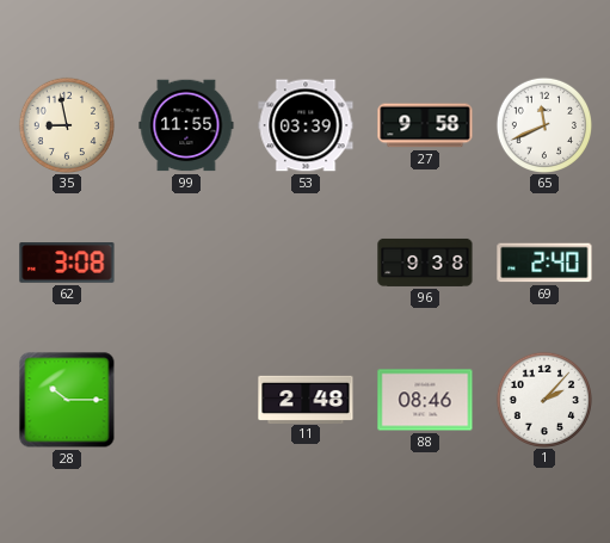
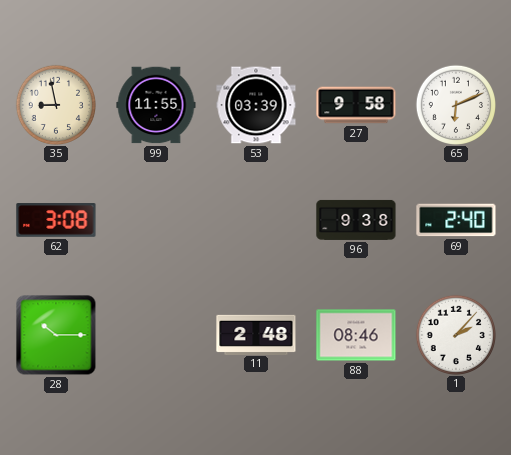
65: 11:41 -> 6:11 (455, 104)
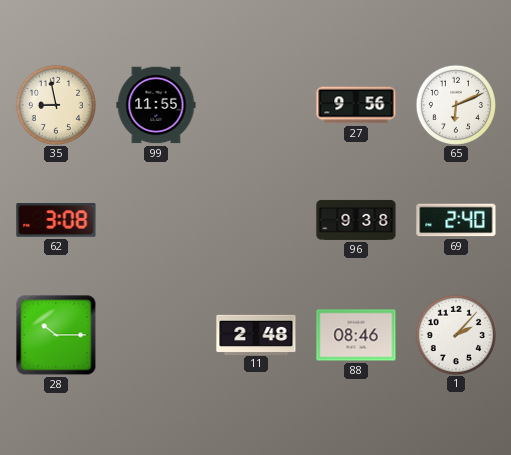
53: 03:39 -> none (256, 105)
27: 9:58 -> 9:56 (356, 105)
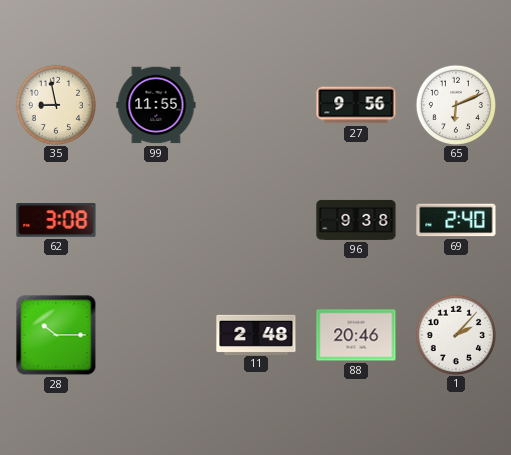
88: 08:46 -> 20:46 (356, 335)
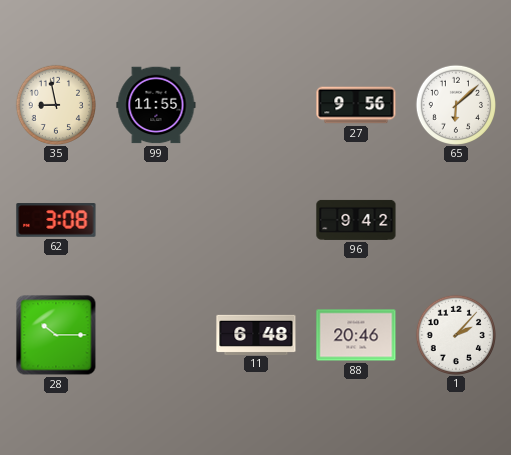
65: 6:11 -> 6:08 (455, 104)
96: 9:38 -> 9:42 (356, 220)
69: 2:40 -> none (456, 220)
11: 2:48 -> 6:48 (256, 334)
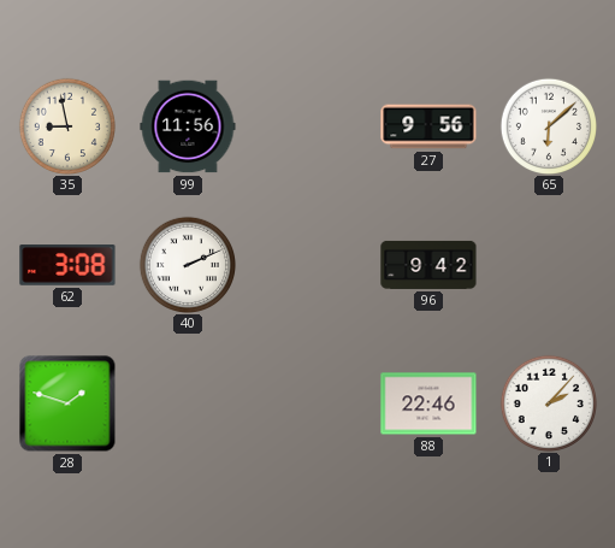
99: 11:55 -> 11:56 (188, 126)
40: none -> 2:11 (187, 264)
28: 10:15 -> 1:48 (67, 403)
11: 6:48 -> none (256, 334)
88: 20:46 -> 22:46 (428, 403)
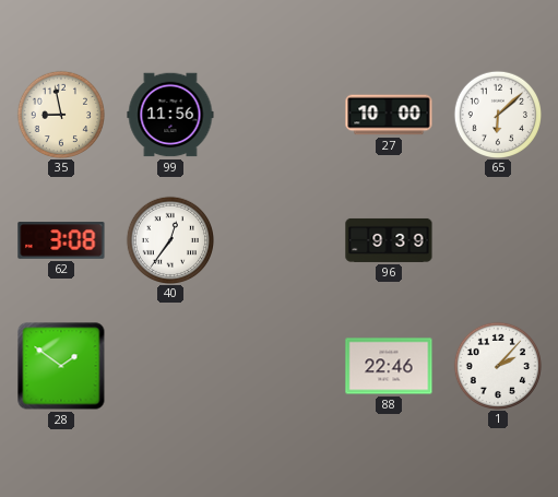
27: 9:56 -> 10:00 (389, 115)
40: 2:11 -> 12:36 (169, 239)
96: 9:42 -> 9:39 (389, 240)
28: 1:48 -> 1:51 (61, 366)
